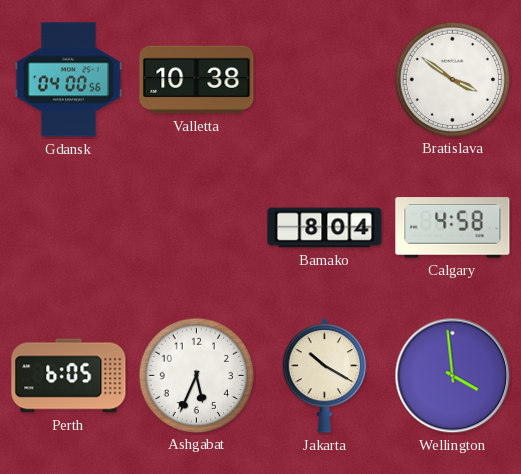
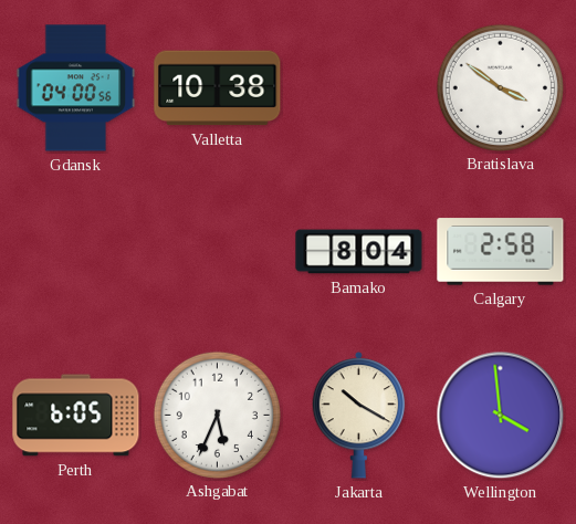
Calgary: 4:58 -> 2:58 (501, 252)
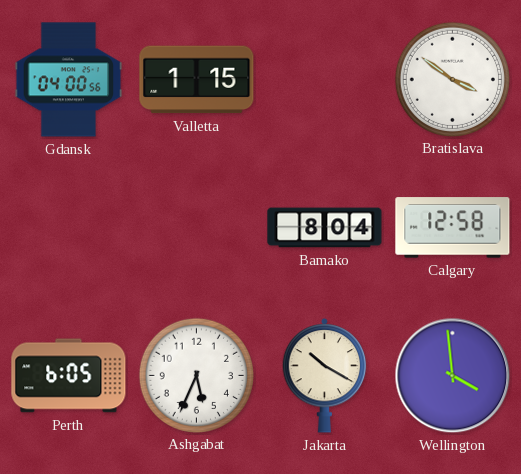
Valletta: 10:38 -> 1:15 (197, 80)
Calgary: 2:58 -> 12:58 (453, 228)
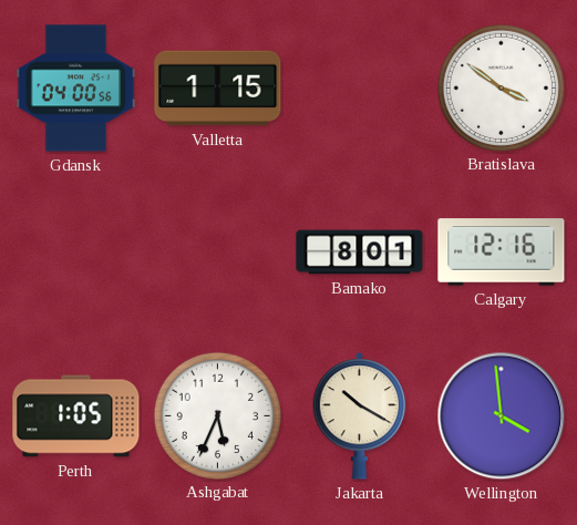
Bamako: 8:04 -> 8:01 (360, 253)
Calgary: 12:58 -> 12:16 (502, 253)
Perth: 6:05 -> 1:05 (76, 416)
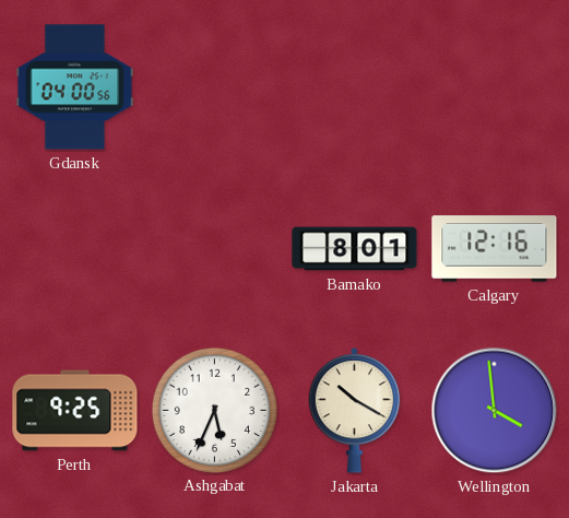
Valletta: 1:15 -> none (218, 89)
Bratislava: 3:51 -> none (501, 87)
Perth: 1:05 -> 9:25 (75, 411)
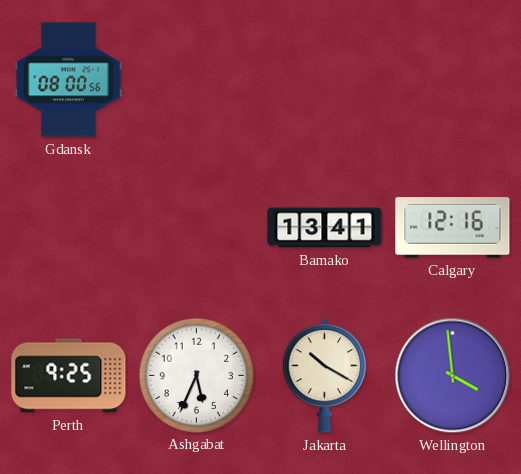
Gdansk: 04:00 -> 08:00 (69, 80)
Bamako: 8:01 -> 13:41 (325, 228)
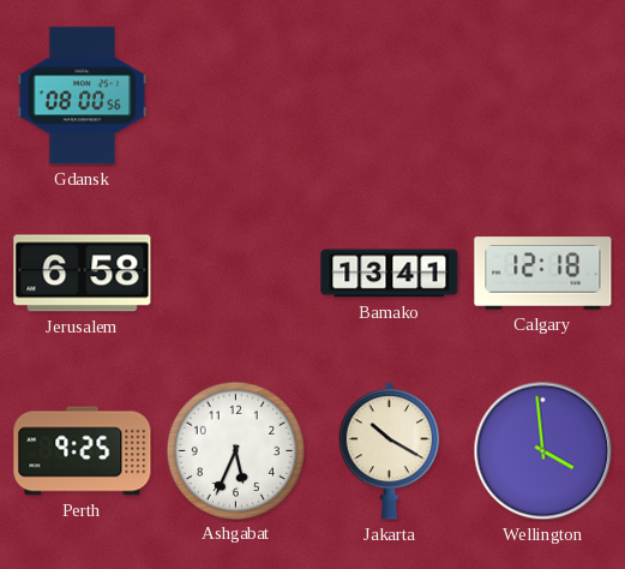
Jerusalem: none -> 6:58 (83, 274)
Calgary: 12:16 -> 12:18 (543, 274)
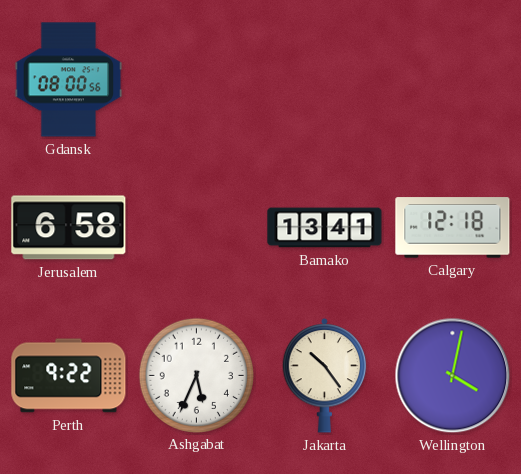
Perth: 9:25 -> 9:22 (69, 376)
Jakarta: 10:20 -> 10:24 (325, 375)
Wellington: 3:59 -> 4:02 (453, 376)
